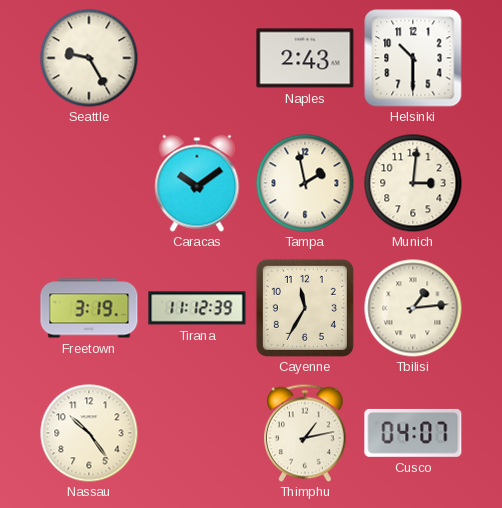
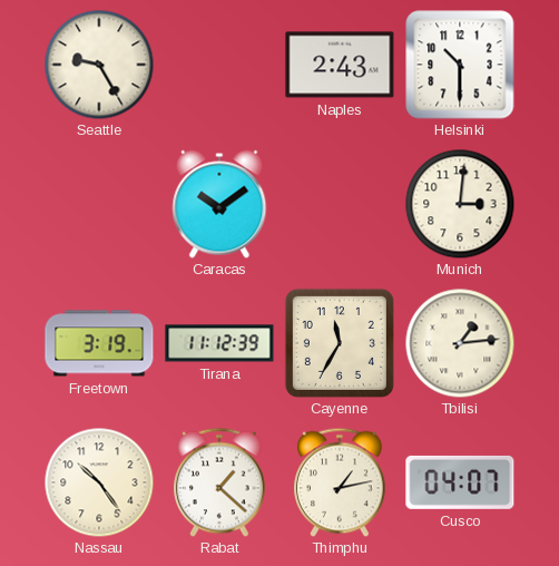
Tampa: 1:58 -> none (305, 183)
Rabat: none -> 1:22 (220, 482)
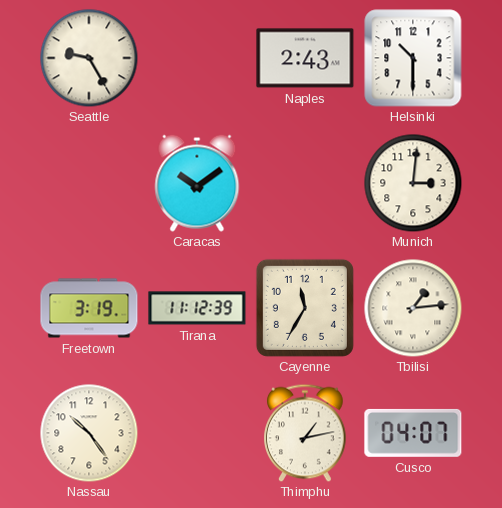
Rabat: 1:22 -> none (220, 482)
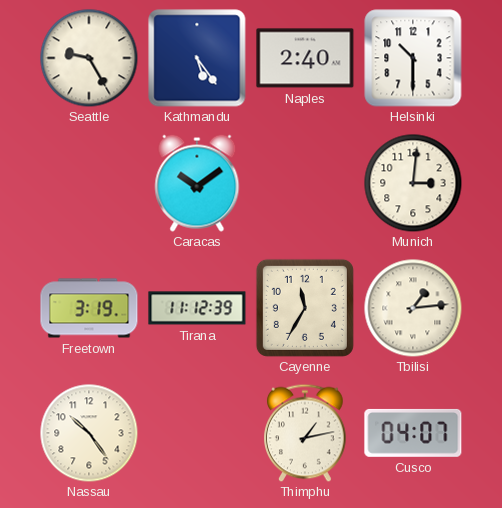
Kathmandu: none -> 5:24 (197, 58)
Naples: 2:43 -> 2:40 (305, 58)
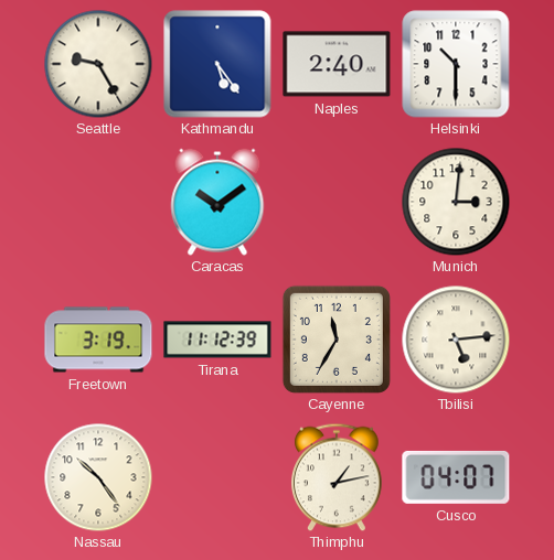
Tbilisi: 1:14 -> 5:14 (456, 340)
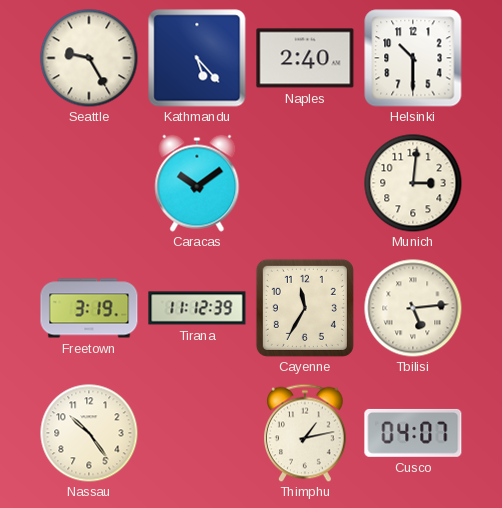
Kathmandu: 5:24 -> 5:23 (197, 58)
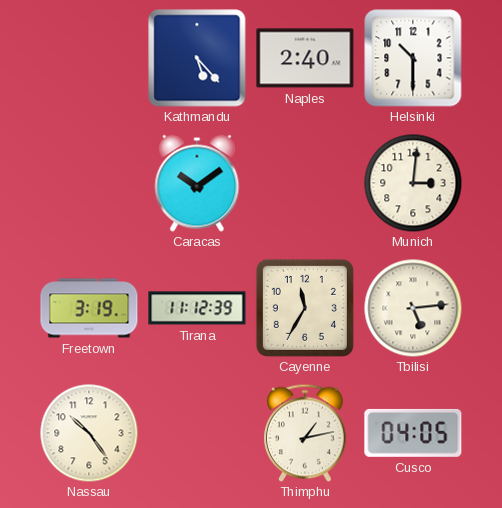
Seattle: 9:25 -> none (89, 58)
Cusco: 04:07 -> 04:05 (413, 433)
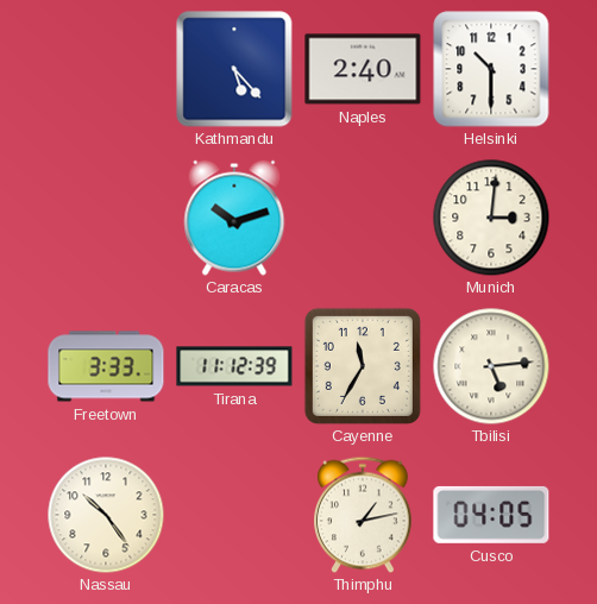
Caracas: 10:09 -> 10:12 (234, 218)
Freetown: 3:19 -> 3:33 (106, 366)
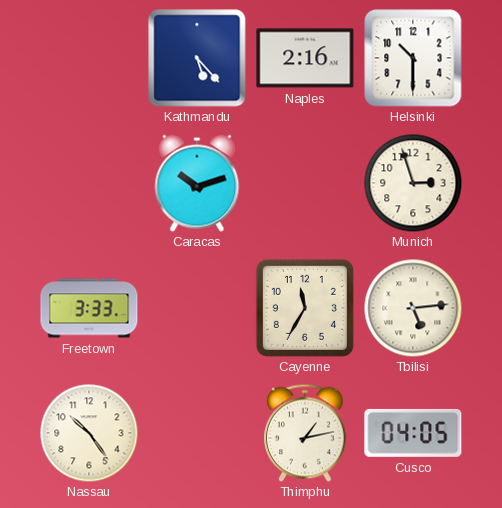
Naples: 2:40 -> 2:16 (305, 58)
Munich: 3:01 -> 2:57 (413, 183)
Tirana: 11:12 -> none (234, 366)
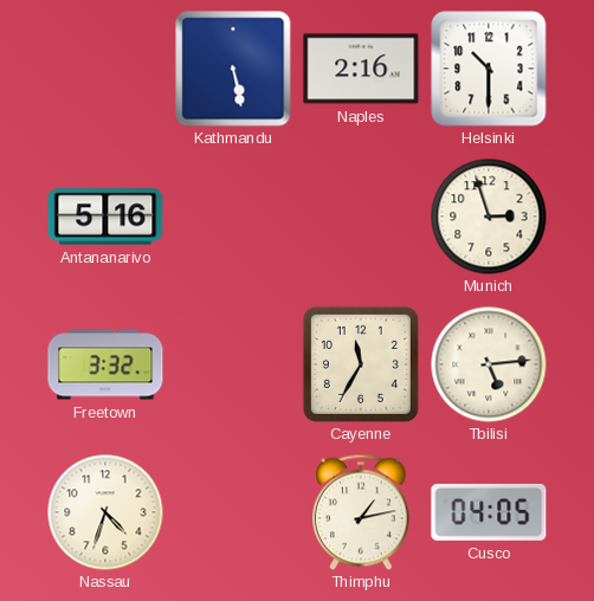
Kathmandu: 5:23 -> 5:28 (233, 69)
Antananarivo: none -> 5:16 (105, 217)
Caracas: 10:12 -> none (197, 183)
Freetown: 3:33 -> 3:32 (105, 364)
Nassau: 10:24 -> 4:33 (105, 512)
